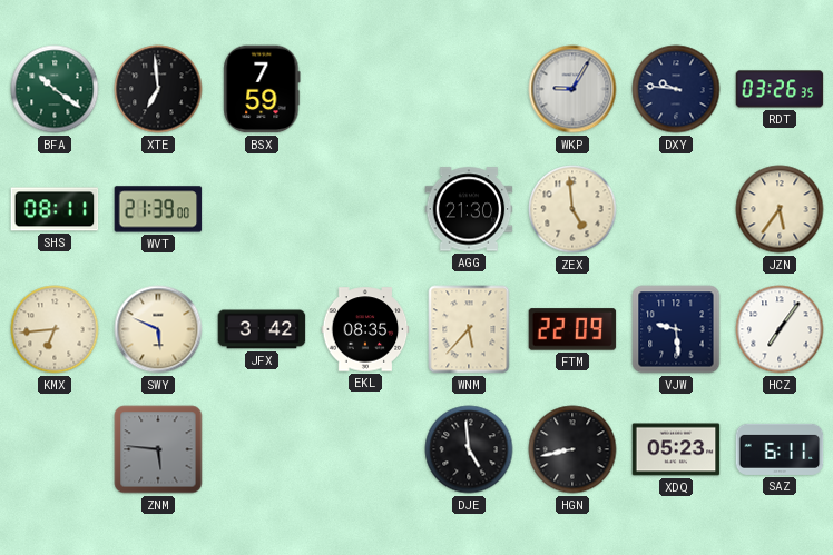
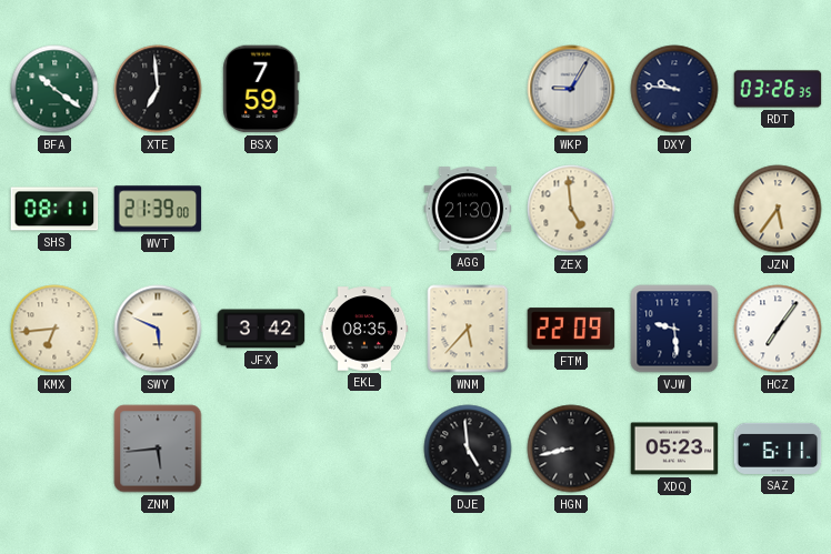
ZNM: 5:46 -> 5:44 (158, 449)
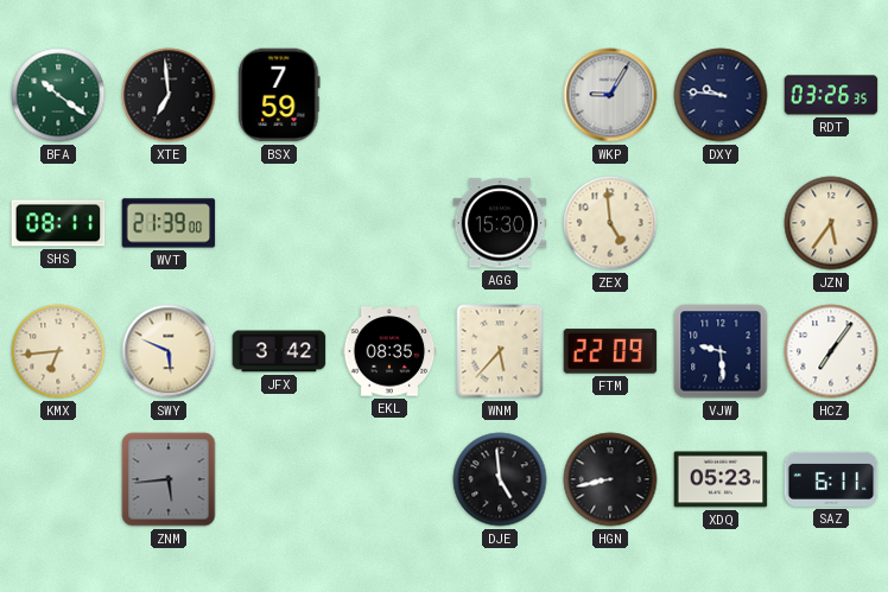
AGG: 21:30 -> 15:30 (500, 223)
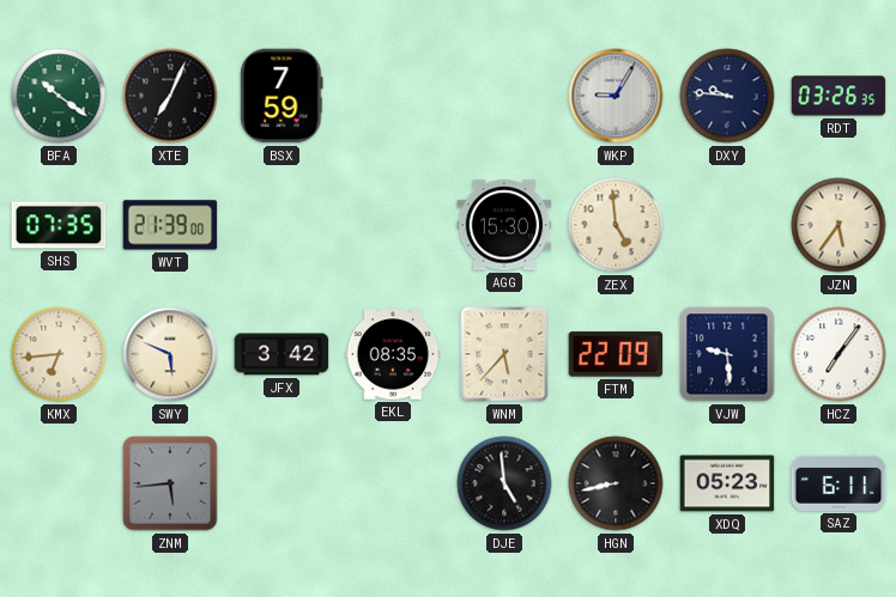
XTE: 6:59 -> 7:04 (170, 96)
SHS: 08:11 -> 07:35 (59, 225)
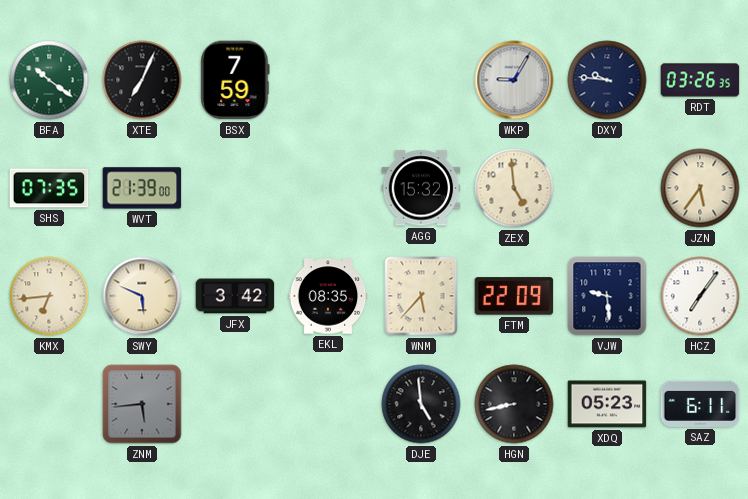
AGG: 15:30 -> 15:32 (421, 188)
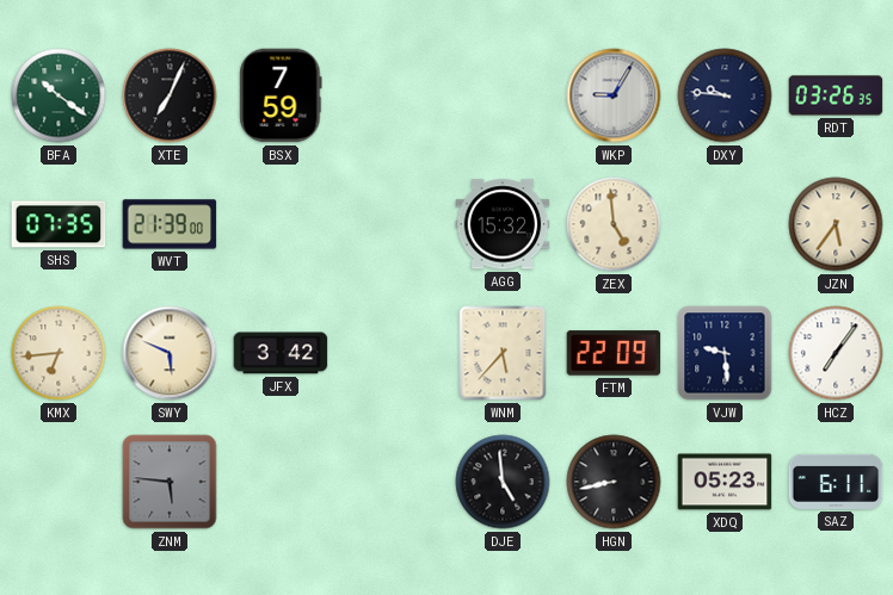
EKL: 08:35 -> none (328, 296)
ZNM: 5:44 -> 5:46 (170, 482)
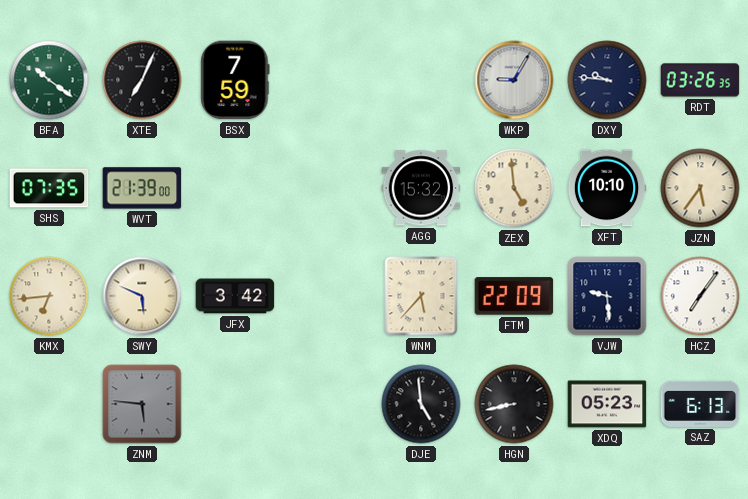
XFT: none -> 10:10 (607, 188)
SAZ: 6:11 -> 6:13 (700, 404)
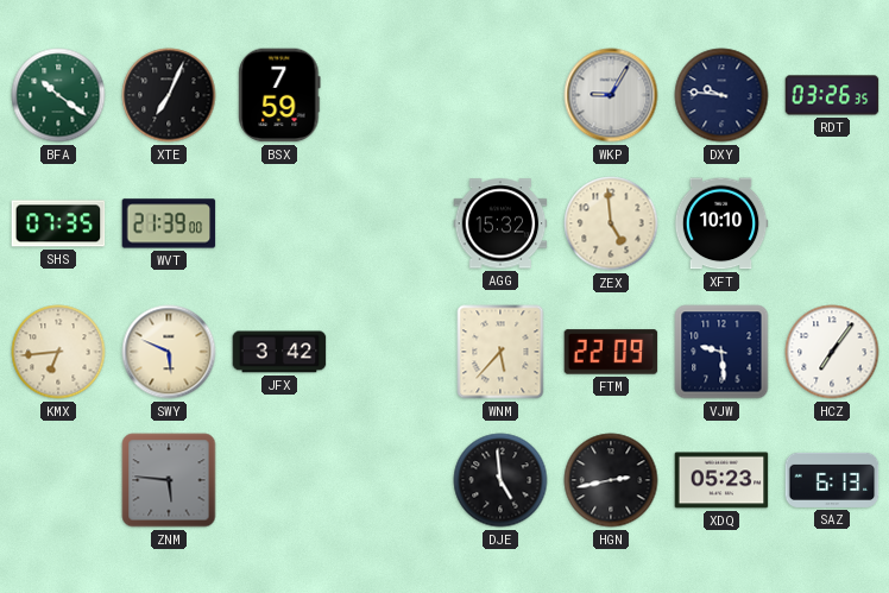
JZN: 5:36 -> none (700, 188)
HGN: 8:43 -> 2:43 (611, 480)
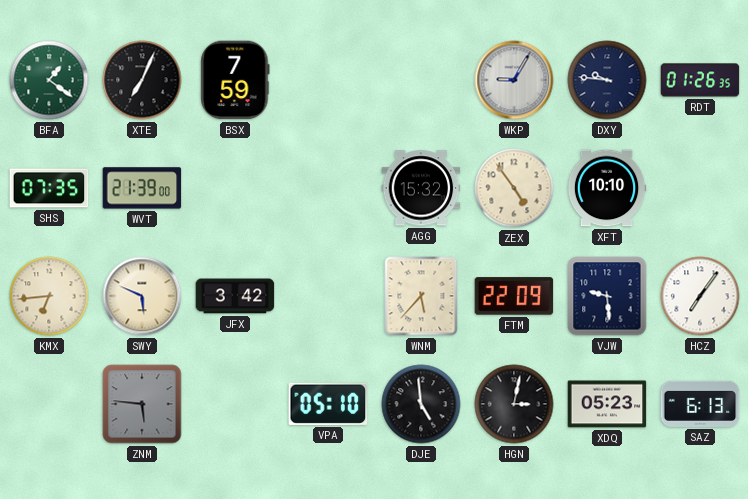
BFA: 10:21 -> 1:21 (49, 80)
RDT: 03:26 -> 01:26 (700, 80)
ZEX: 4:59 -> 4:54 (514, 188)
VPA: none -> 05:10 (328, 404)
HGN: 2:43 -> 3:02 (514, 404)
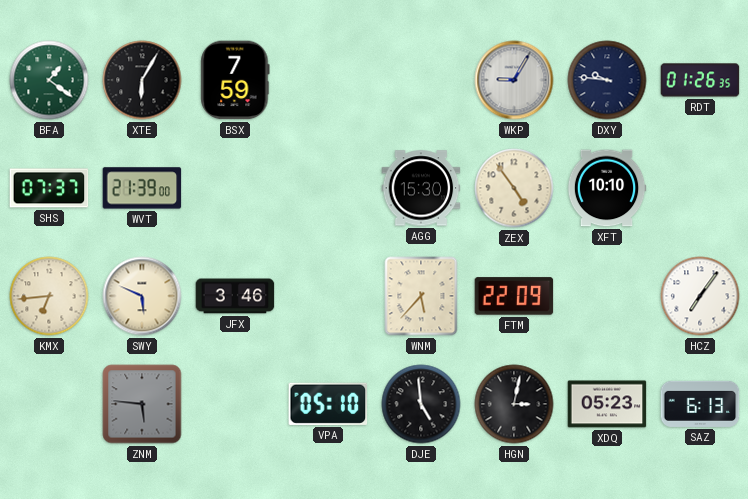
XTE: 7:04 -> 6:05 (142, 80)
SHS: 07:35 -> 07:37 (49, 188)
AGG: 15:32 -> 15:30 (421, 188)
JFX: 3:42 -> 3:46 (235, 296)
VJW: 9:29 -> none (607, 296)
